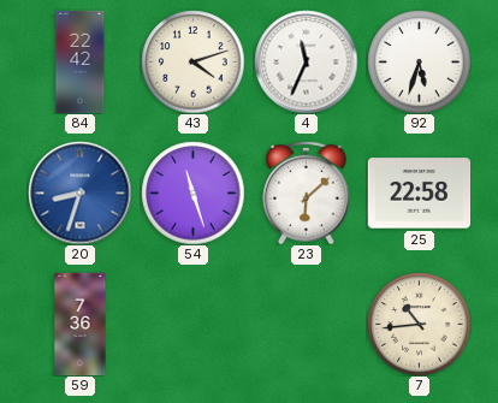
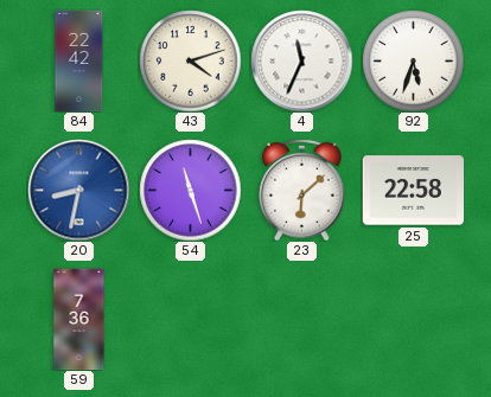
20: 8:33 -> 8:32 (78, 190)
7: 10:44 -> none (419, 324)
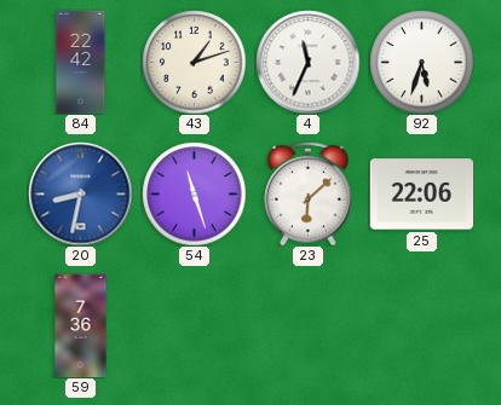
43: 4:12 -> 1:12 (194, 62)
25: 22:58 -> 22:06 (421, 195)
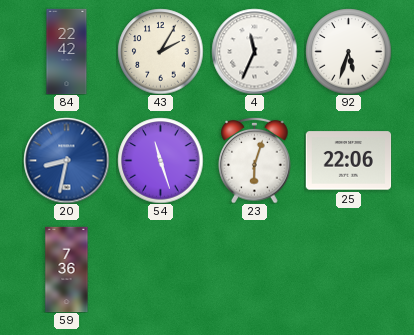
43: 1:12 -> 2:05 (160, 51)
23: 6:08 -> 6:03 (255, 160)
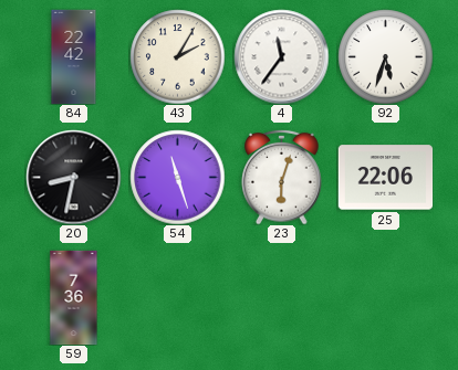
4: 11:34 -> 11:36 (281, 56)
20 dial: blue -> black (73, 177)
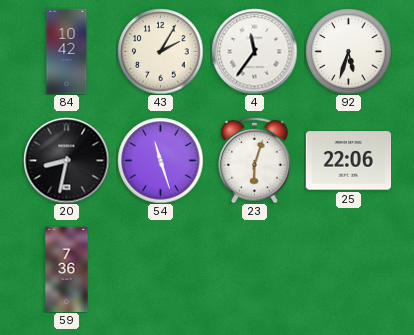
84: 22:42 -> 10:42 (67, 51)
